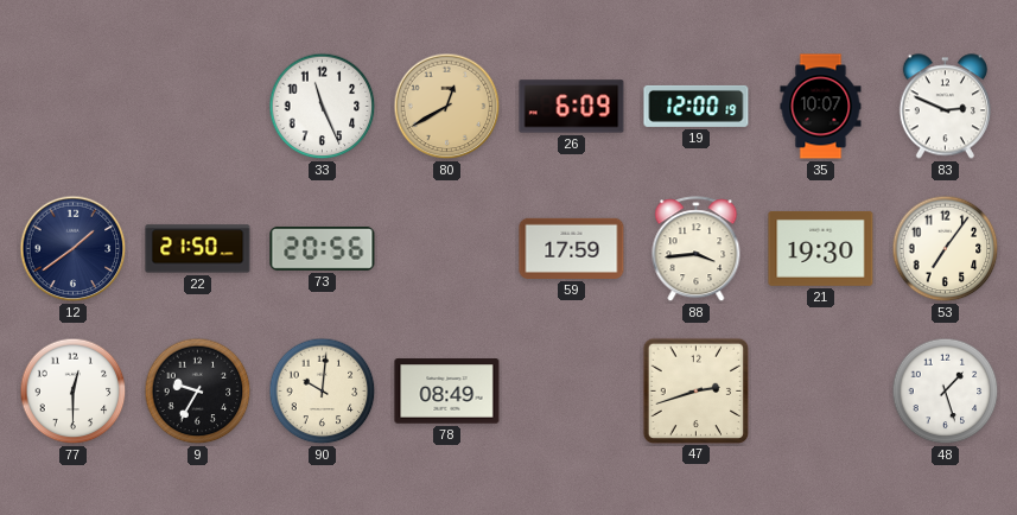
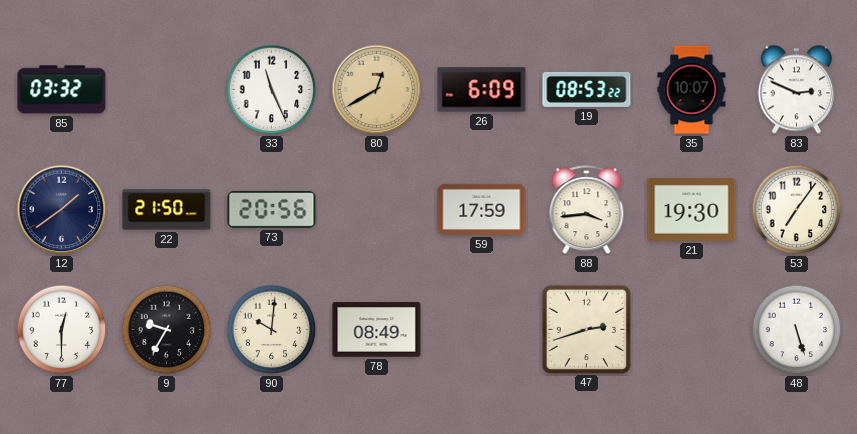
85: none -> 03:32 (62, 90)
19: 12:00 -> 08:53 (587, 89)
48: 1:27 -> 5:27 (797, 330)
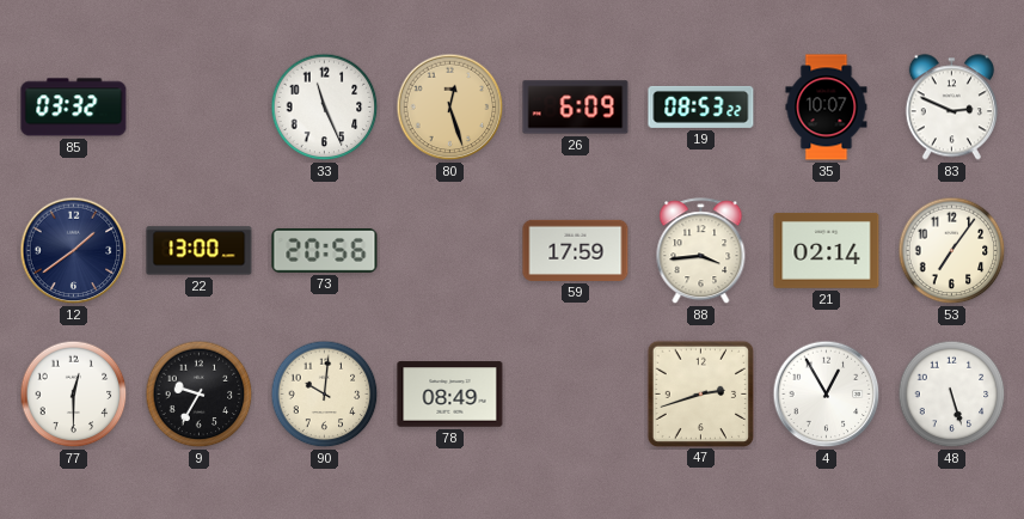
80: 12:40 -> 12:27 (450, 108)
22: 21:50 -> 13:00 (200, 251)
21: 19:30 -> 02:14 (827, 251)
4: none -> 12:55 (827, 395)
